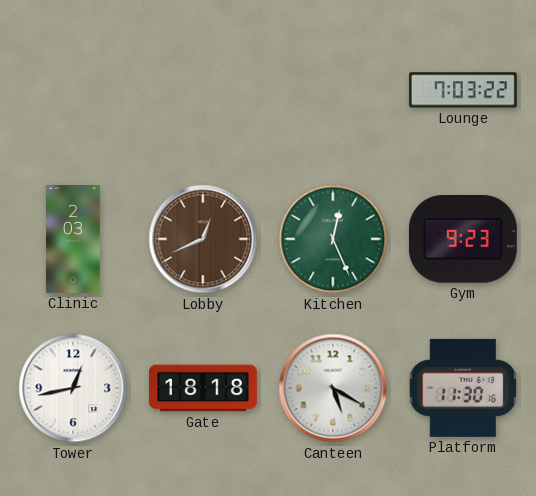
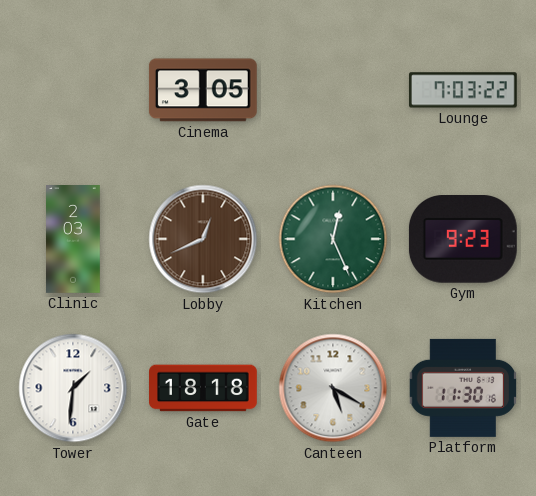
Cinema: none -> 3:05 (203, 90)
Tower: 12:43 -> 1:31 (73, 388)
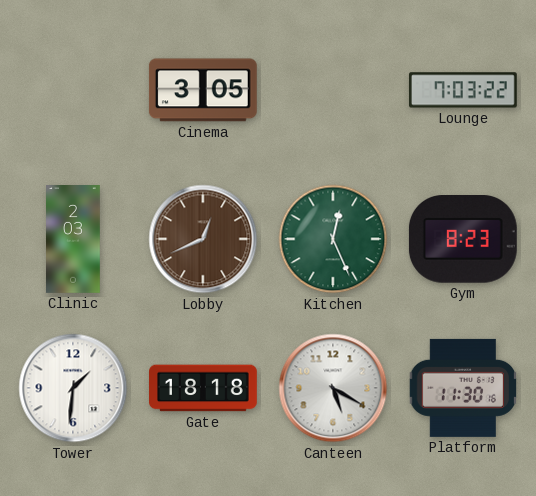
Gym: 9:23 -> 8:23 (463, 240)
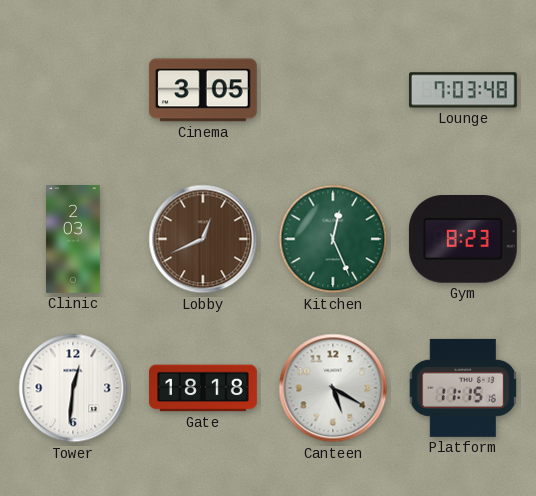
Lounge: 7:03:22 -> 7:03:48 (463, 90)
Tower: 1:31 -> 12:31 (73, 388)
Platform: 11:30 -> 11:15 (463, 388)
